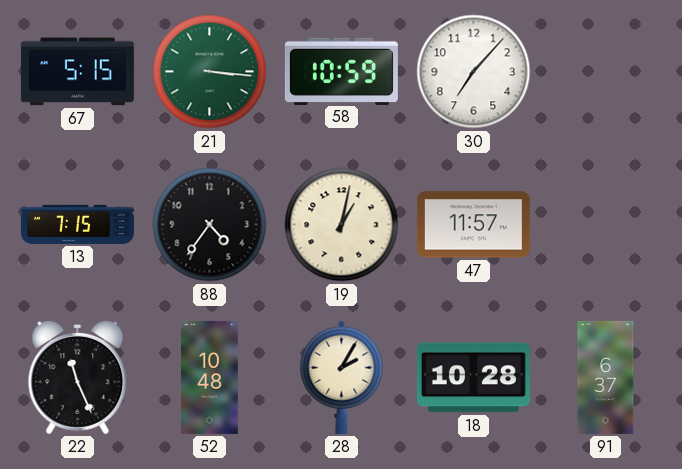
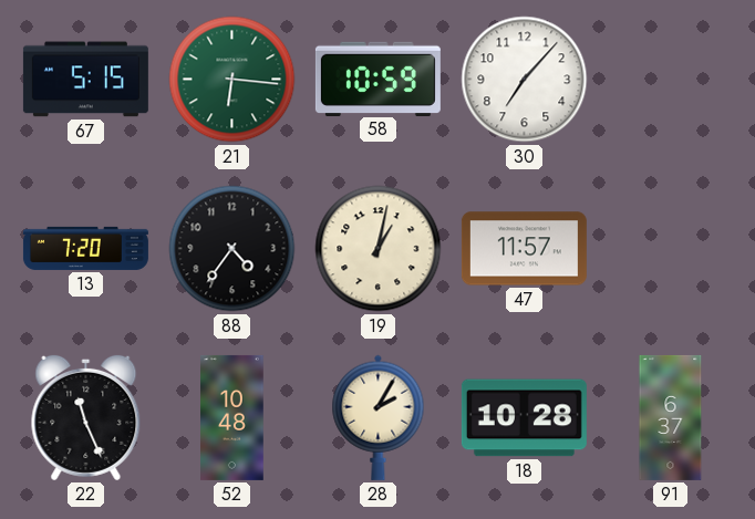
21: 3:16 -> 6:16 (232, 80)
13: 7:15 -> 7:20 (85, 248)
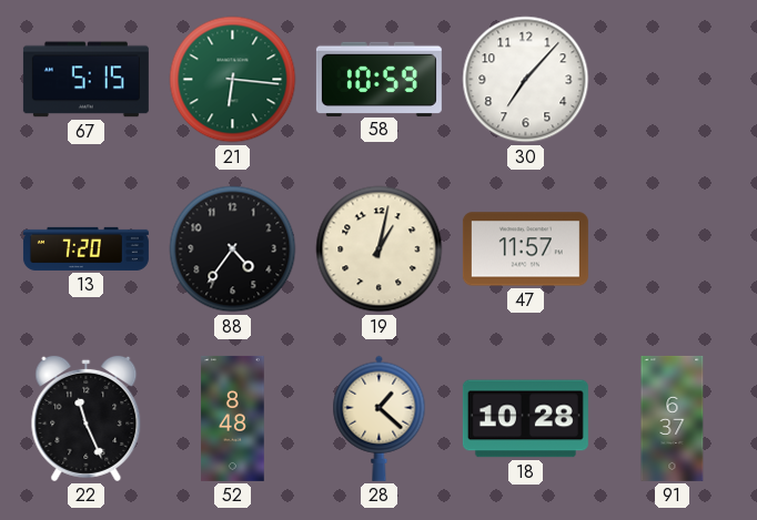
52: 10:48 -> 8:48 (233, 418)
28: 2:05 -> 1:22 (380, 418)
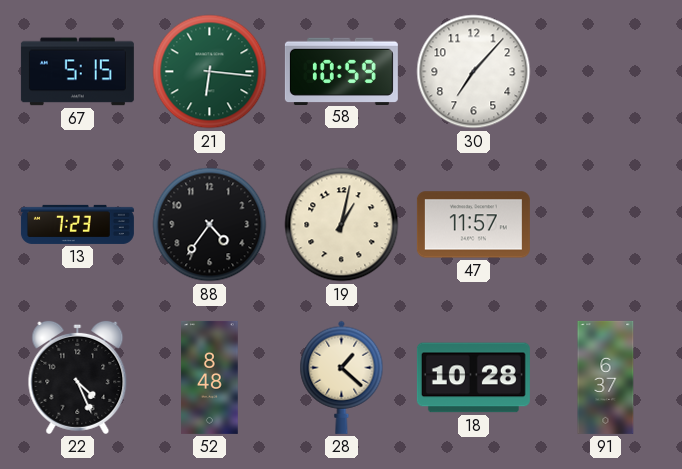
13: 7:20 -> 7:23 (77, 224)
22: 11:26 -> 4:26 (78, 377)
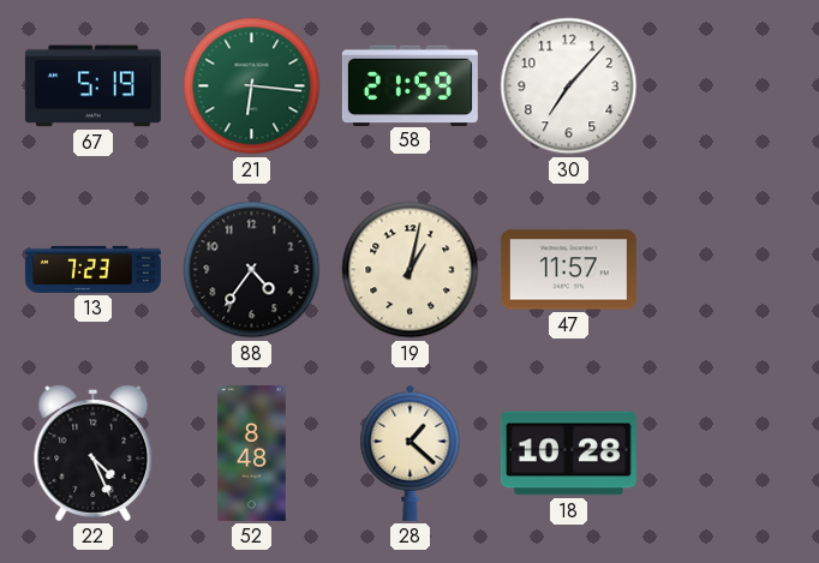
67: 5:15 -> 5:19 (92, 86)
58: 10:59 -> 21:59 (409, 85)
91: 6:37 -> none (606, 377)
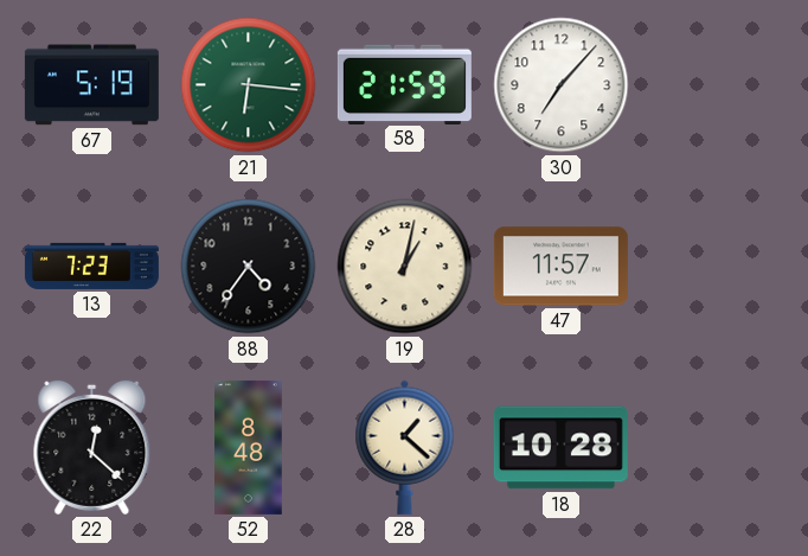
22: 4:26 -> 12:22 (92, 447)
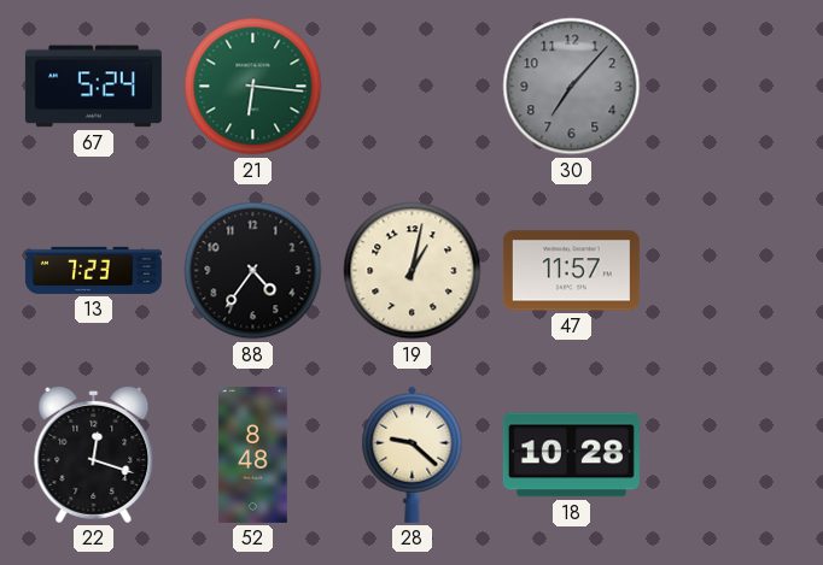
67: 5:19 -> 5:24 (93, 87)
58: 21:59 -> none (404, 84)
30 dial: white -> grey (572, 87)
22: 12:22 -> 12:18 (94, 454)
28: 1:22 -> 9:22 (413, 454)
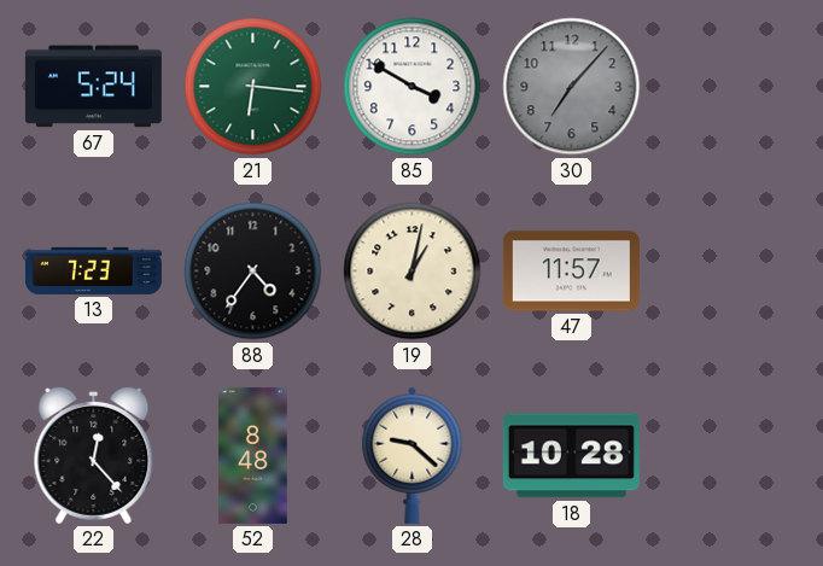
85: none -> 3:50 (413, 87)
22: 12:18 -> 12:23 (94, 455)
